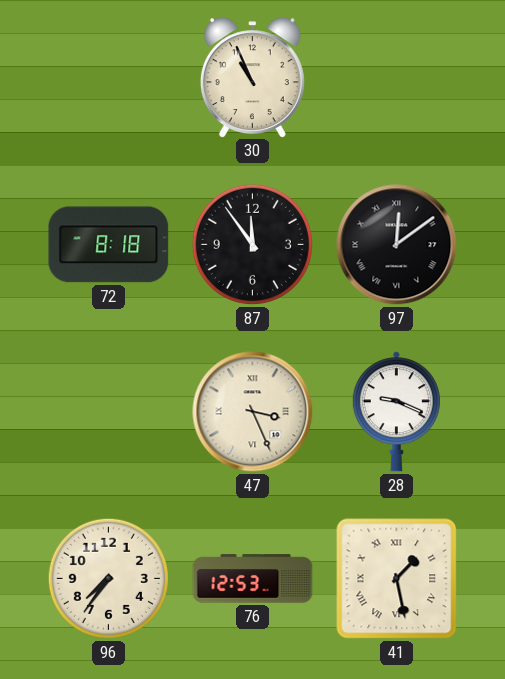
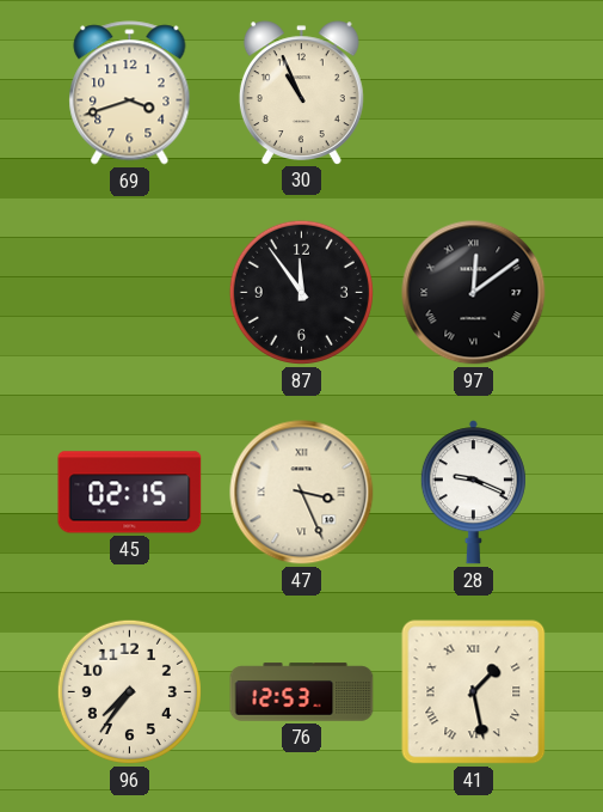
69: none -> 3:42 (130, 93)
72: 8:18 -> none (109, 245)
45: none -> 02:15 (130, 493)
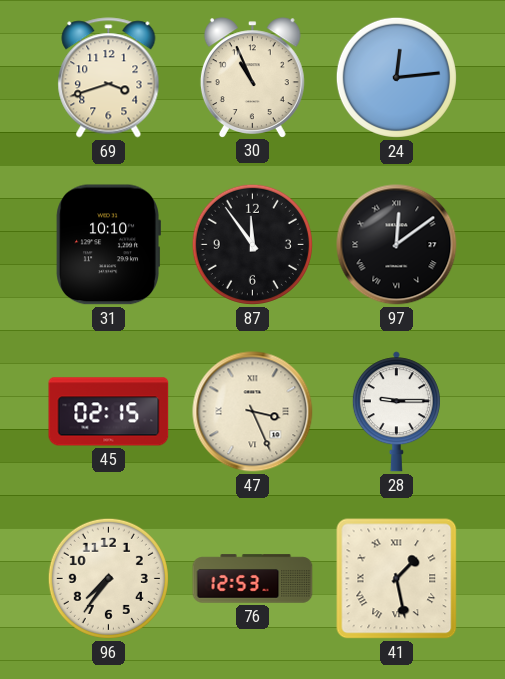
24: none -> 12:14 (396, 77)
31: none -> 10:10 (108, 245)
28: 9:19 -> 9:15 (396, 412)
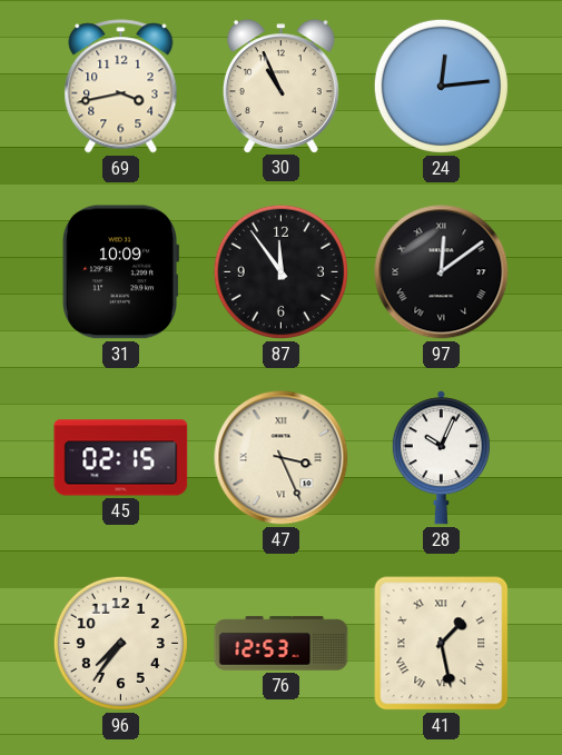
69: 3:42 -> 3:43 (121, 87)
31: 10:10 -> 10:09 (120, 272)
28: 9:15 -> 10:04 (441, 458)
